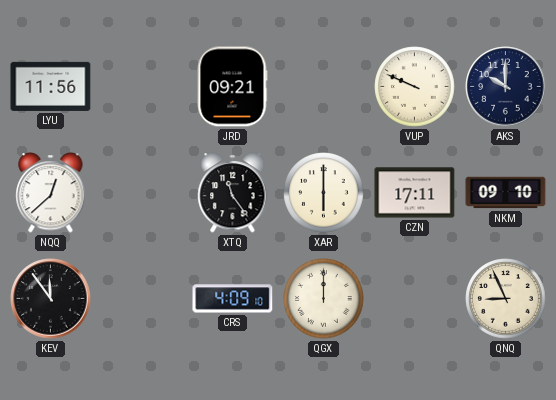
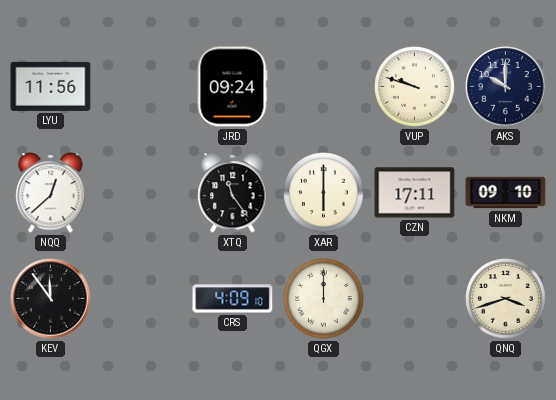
JRD: 09:21 -> 09:24 (232, 87)
VUP: 9:49 -> 9:48 (415, 87)
QNQ: 8:56 -> 3:42 (506, 299)
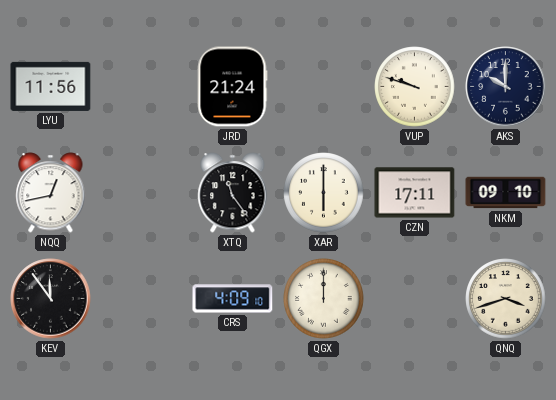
JRD: 09:24 -> 21:24 (232, 87)
NQQ: 12:38 -> 12:43 (51, 193)
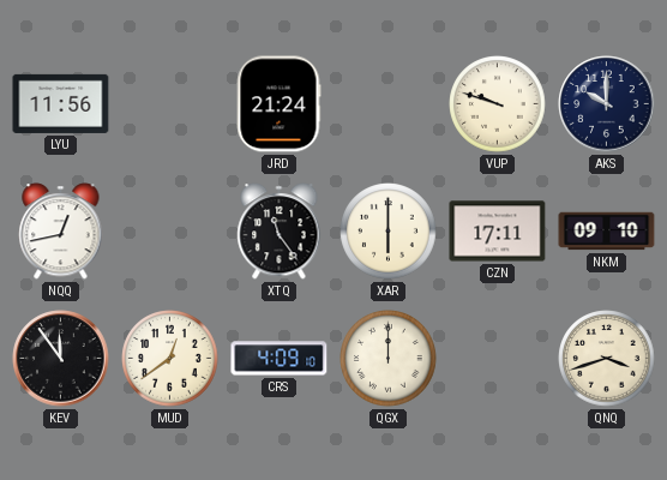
MUD: none -> 12:39 (170, 359)
